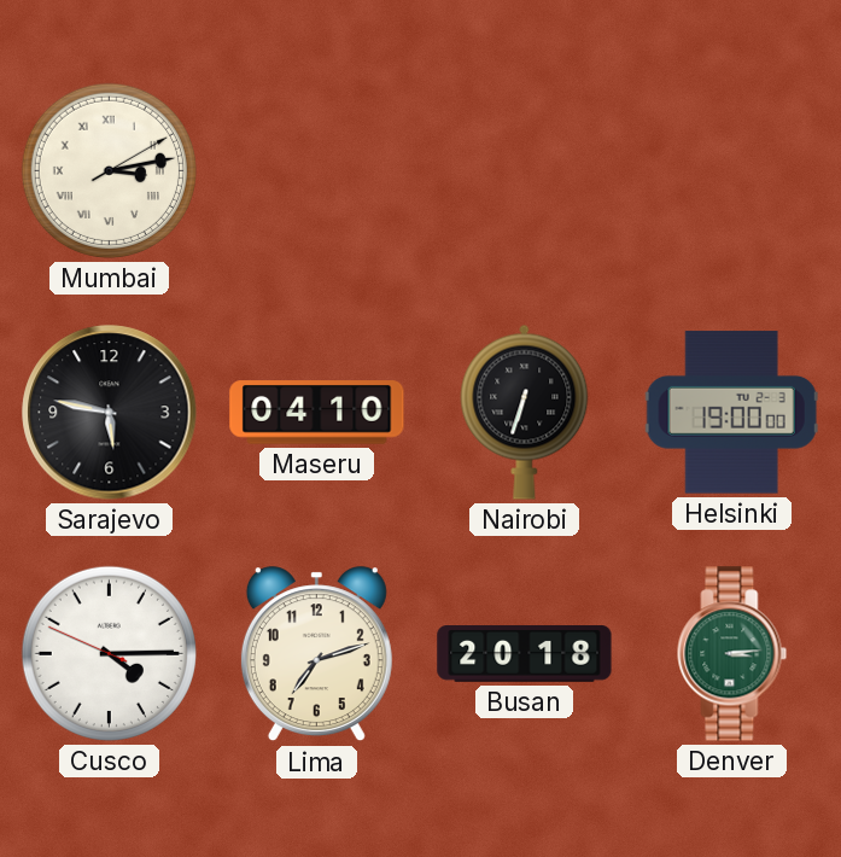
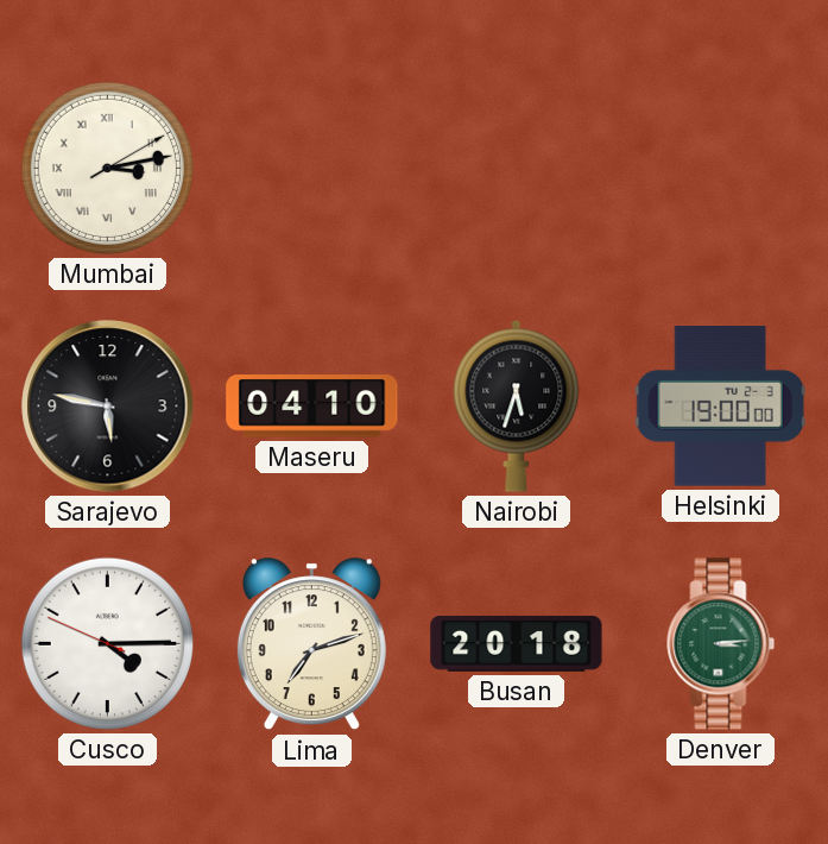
Nairobi: 6:33 -> 5:33 (517, 405)
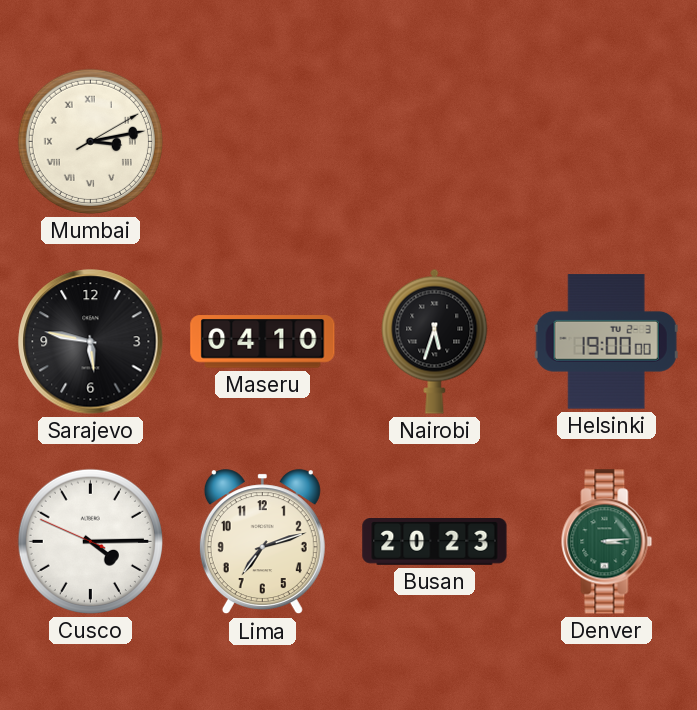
Busan: 20:18 -> 20:23 (435, 542)
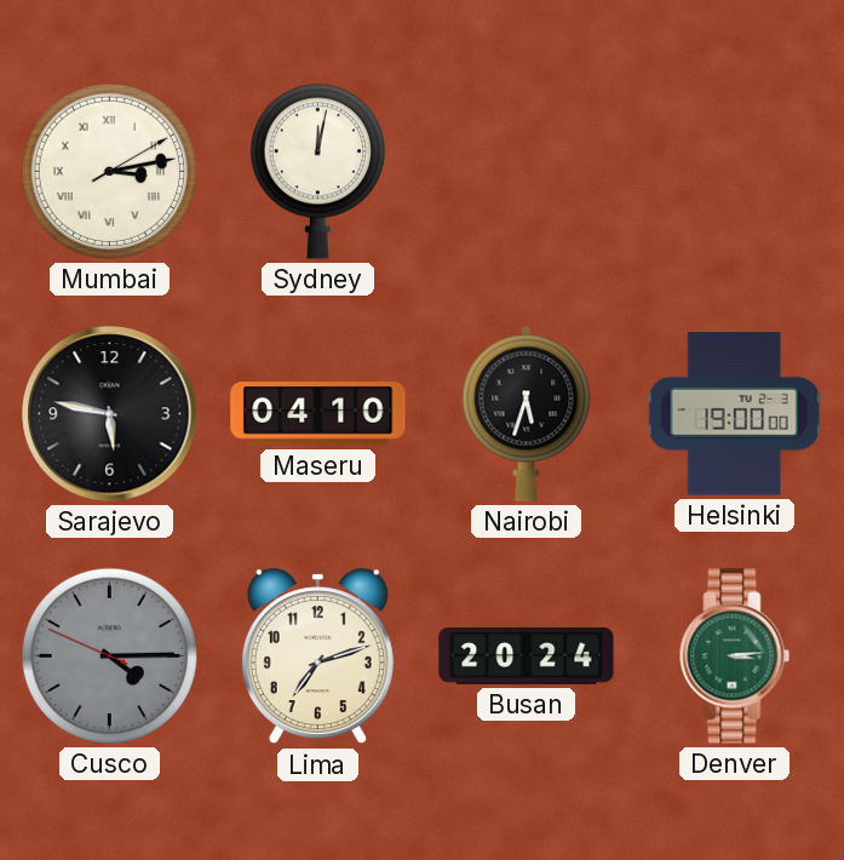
Sydney: none -> 12:02 (317, 171)
Cusco dial: white -> grey (109, 655)
Busan: 20:23 -> 20:24 (527, 657)
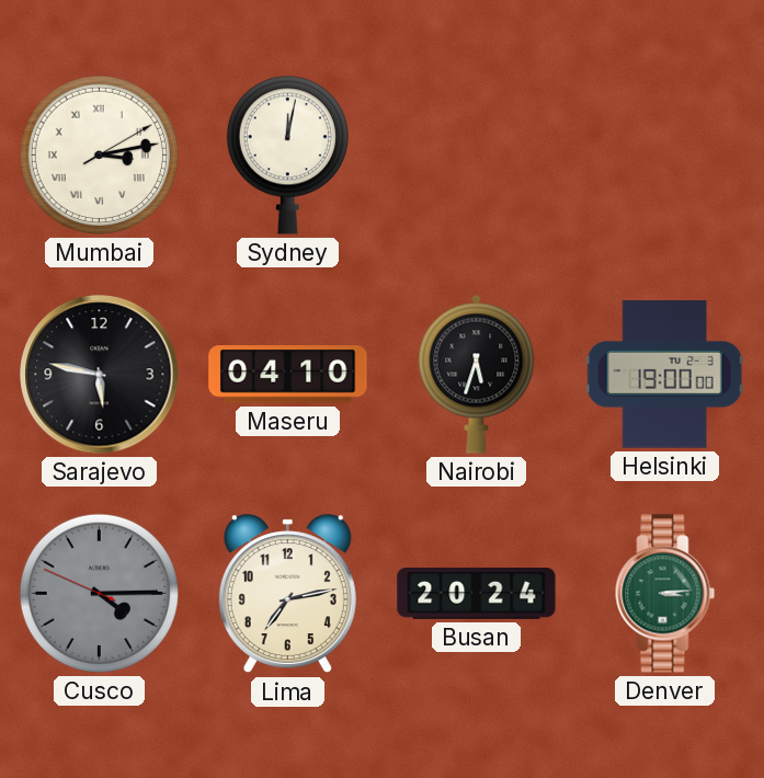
Lima: 7:12 -> 7:13 (287, 594)
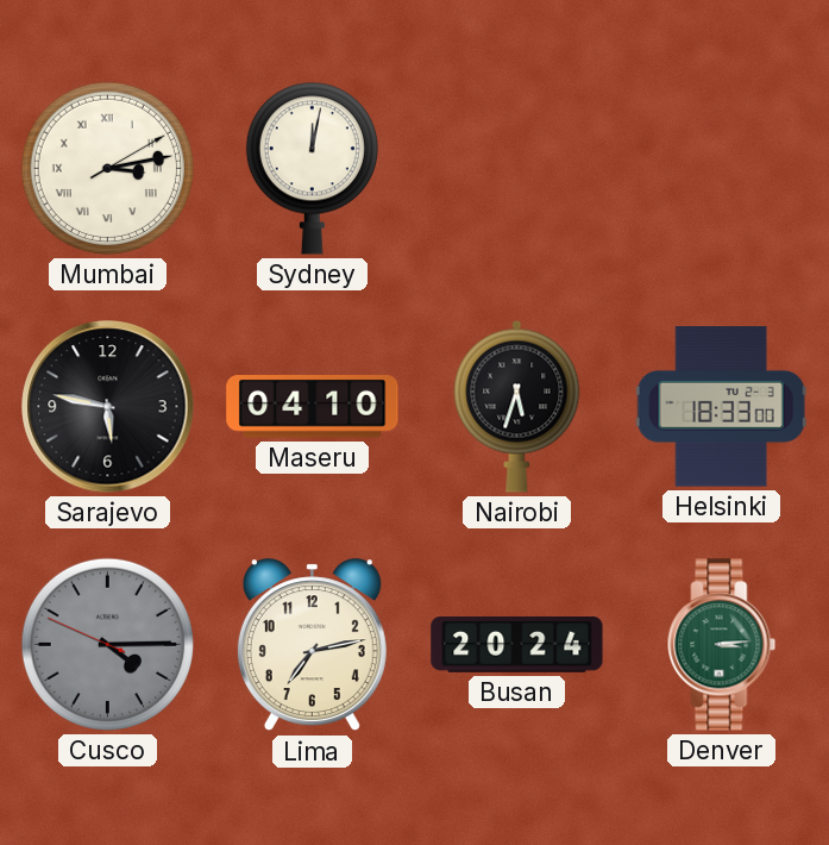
Helsinki: 19:00 -> 18:33 (721, 407)
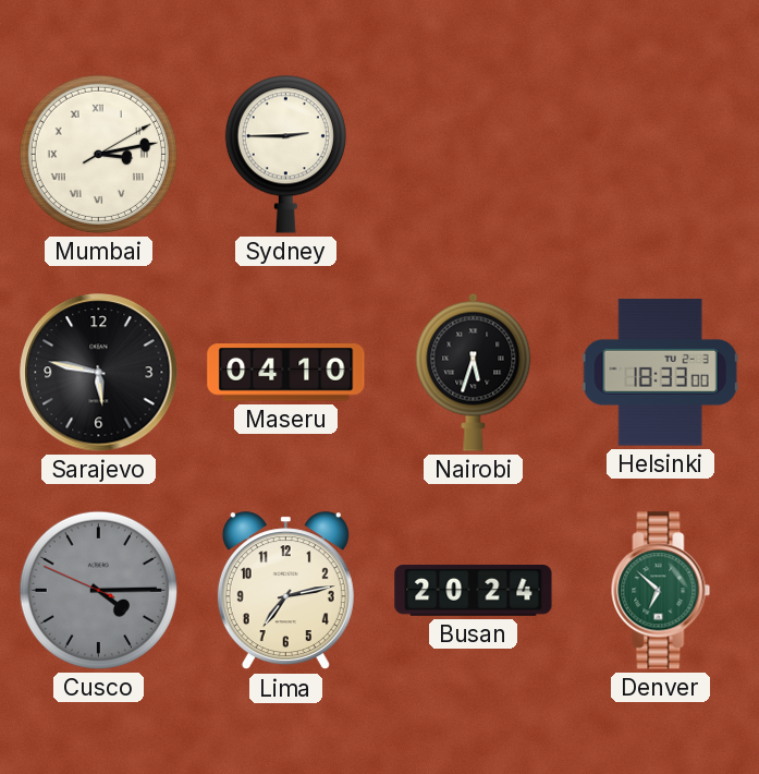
Sydney: 12:02 -> 2:45 (285, 154)
Denver: 3:14 -> 6:52 (661, 591)
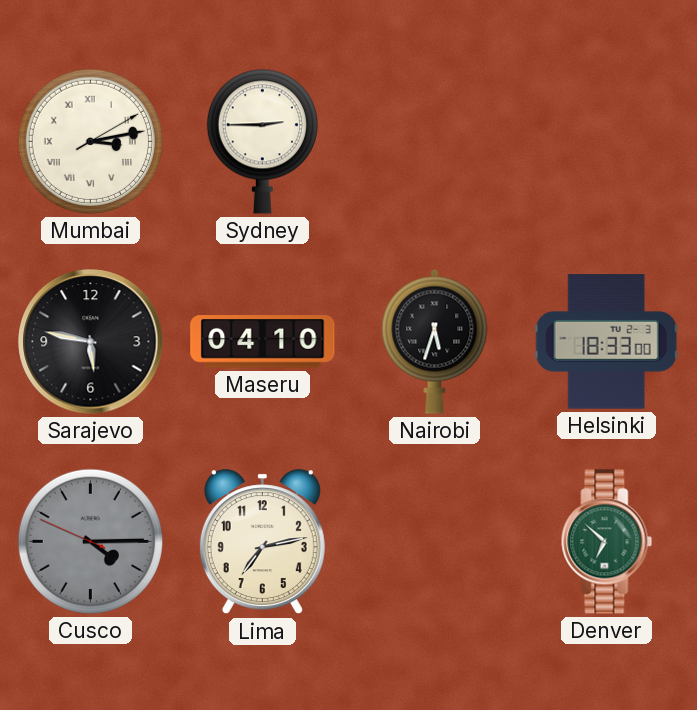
Busan: 20:24 -> none (474, 591)
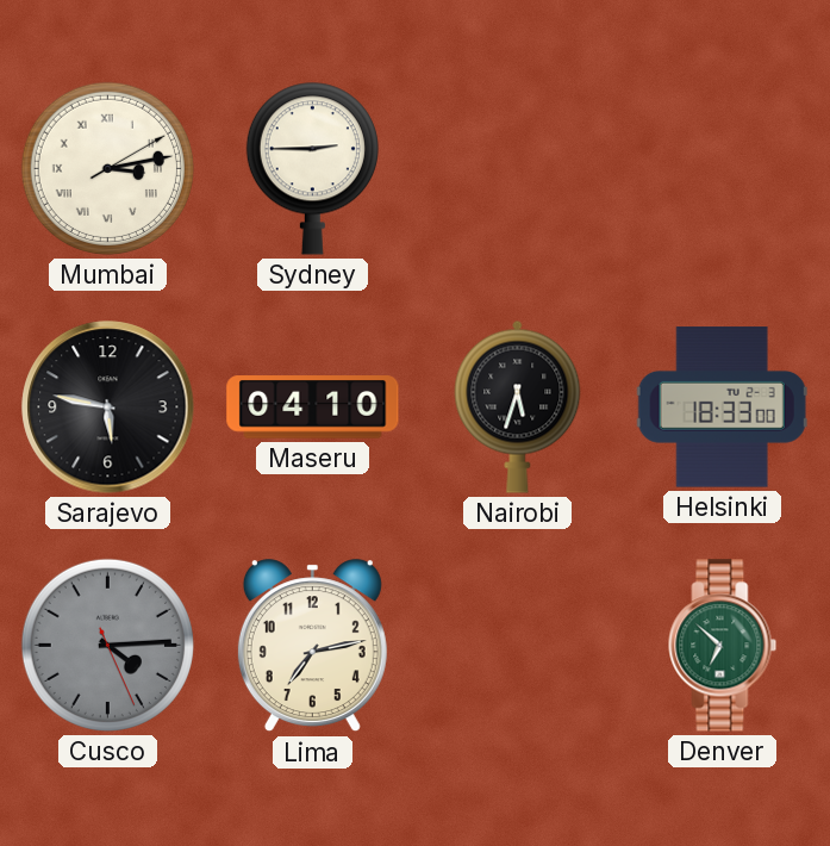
Cusco: 4:14:49 -> 4:14:26 (107, 645)
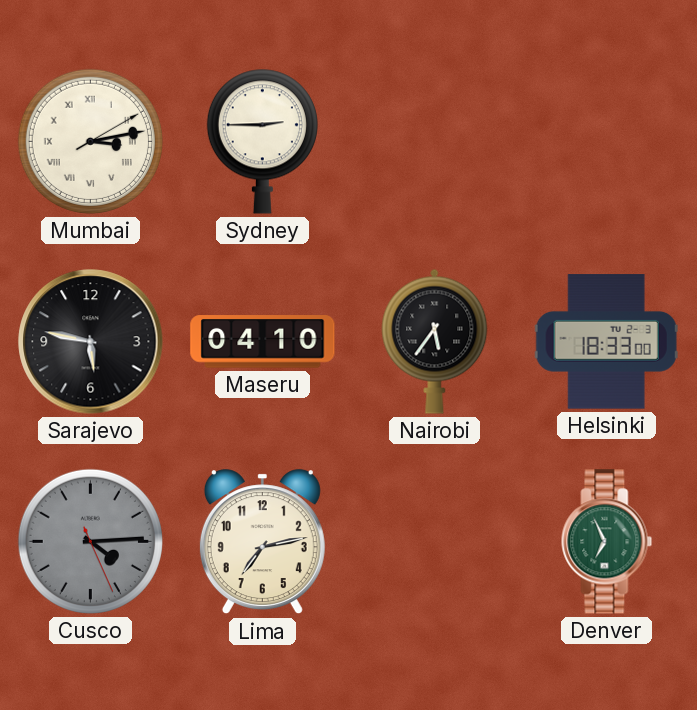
Nairobi: 5:33 -> 5:36 (435, 341)
Denver: 6:52 -> 6:56 (607, 542)
